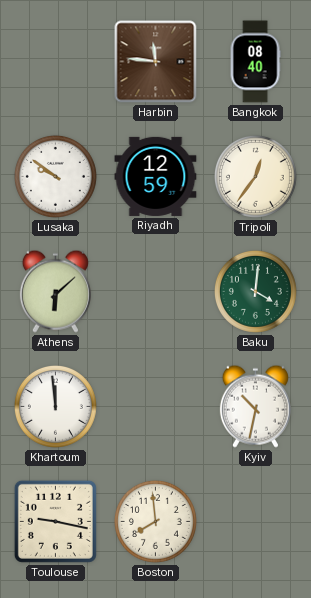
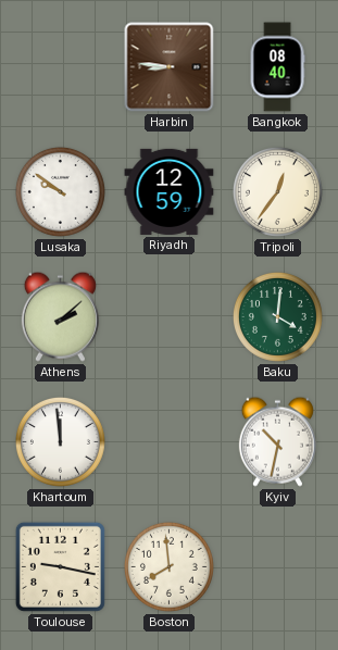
Harbin: 11:46 -> 8:46 (170, 67)
Athens: 6:08 -> 2:08 (60, 316)
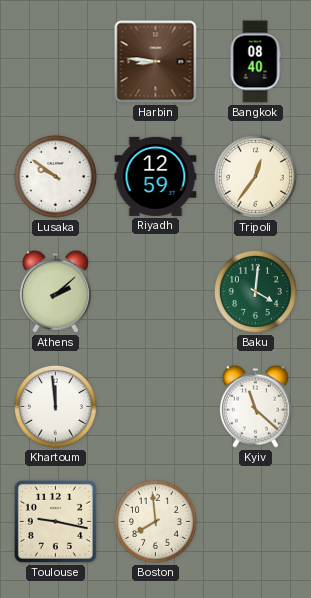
Kyiv: 10:32 -> 11:22 (255, 406)
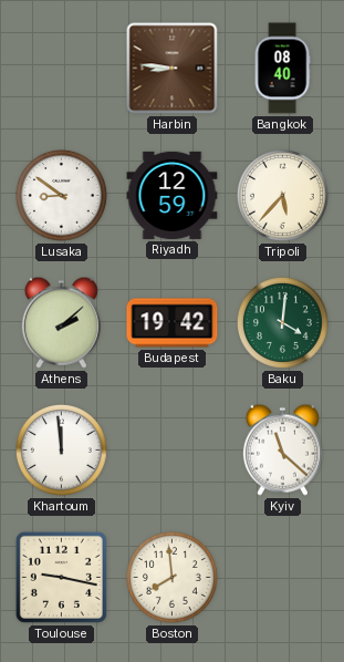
Lusaka: 9:51 -> 8:51 (61, 195)
Tripoli: 12:36 -> 5:37 (282, 195)
Budapest: none -> 19:42 (173, 323)
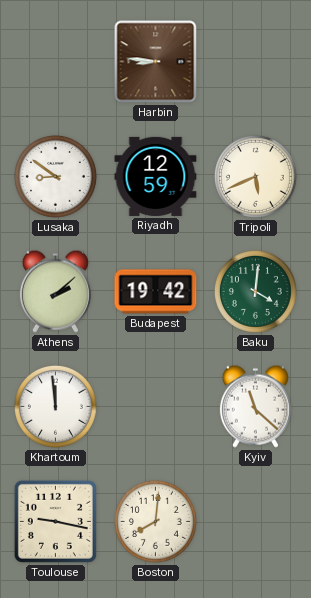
Bangkok: 08:40 -> none (282, 69)
Tripoli: 5:37 -> 5:41 (255, 176)
Boston: 7:59 -> 8:01 (155, 521)
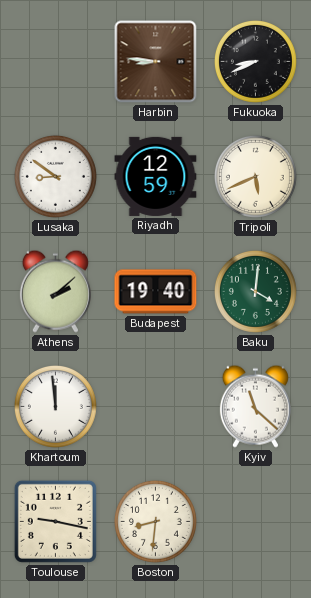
Fukuoka: none -> 8:41 (255, 61)
Budapest: 19:42 -> 19:40 (156, 292)
Boston: 8:01 -> 8:31 (155, 521)
